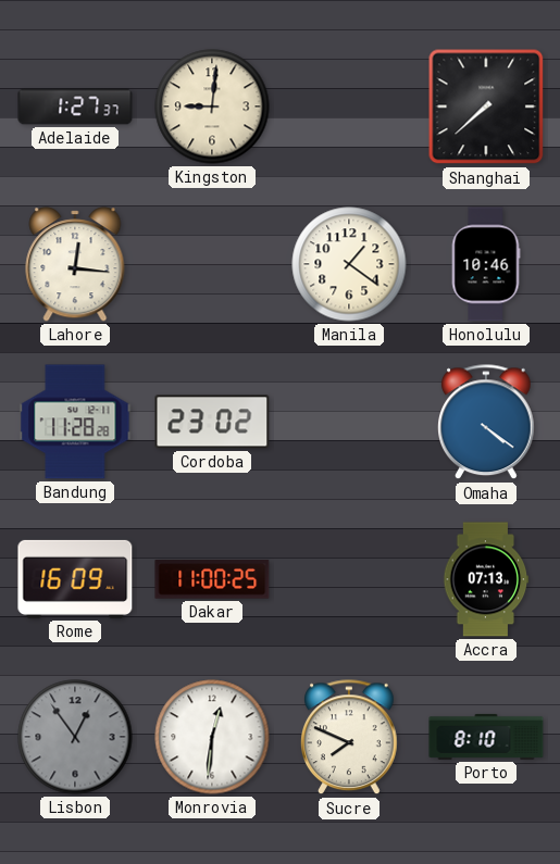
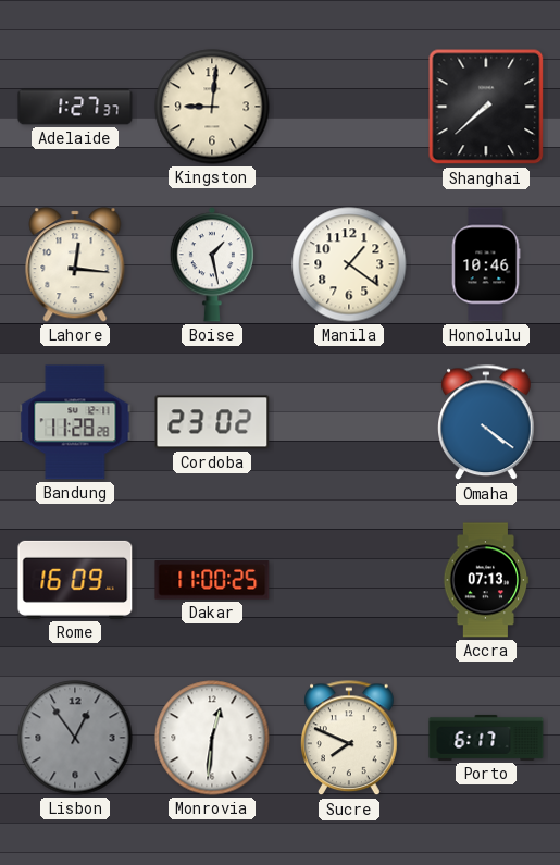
Boise: none -> 1:28 (212, 264)
Porto: 8:10 -> 6:17 (486, 738)
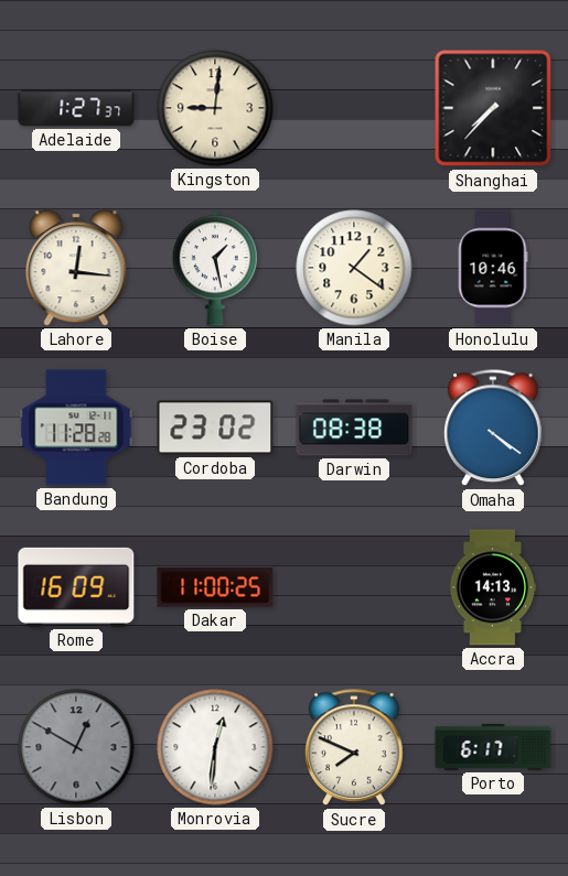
Shanghai: 7:38 -> 7:37 (493, 108)
Darwin: none -> 08:38 (354, 428)
Accra: 07:13 -> 14:13 (493, 587)
Lisbon: 12:54 -> 12:50 (76, 747)
